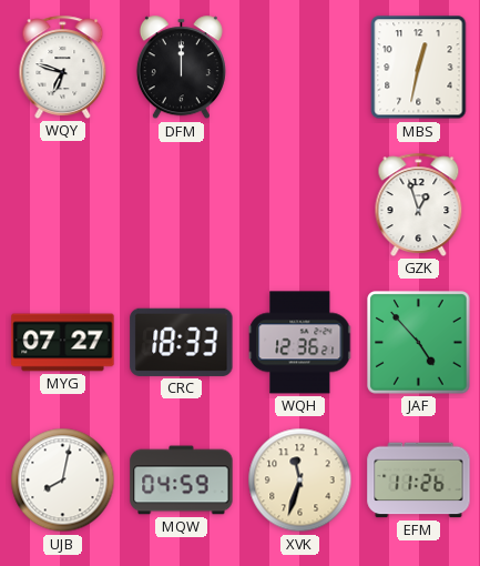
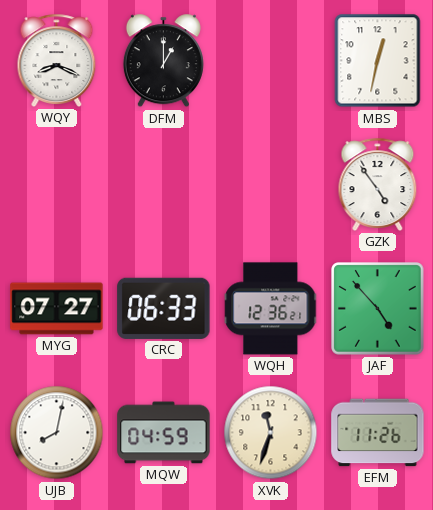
WQY: 6:48 -> 8:19 (57, 60)
DFM: 12:00 -> 1:00 (163, 61)
GZK: 12:57 -> 4:54 (378, 184)
CRC: 18:33 -> 06:33 (164, 308)
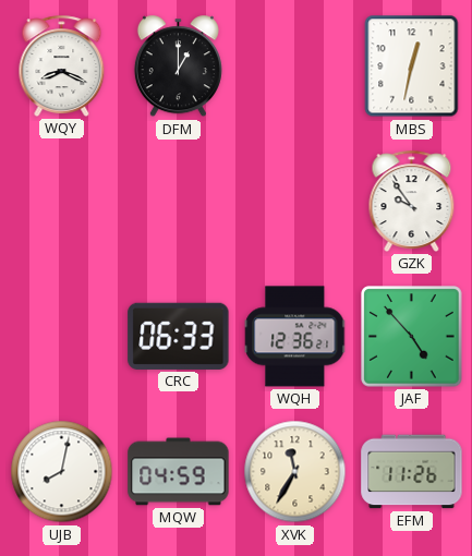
GZK: 4:54 -> 9:54 (412, 201)
MYG: 07:27 -> none (57, 309)
XVK: 11:33 -> 11:35 (295, 472)
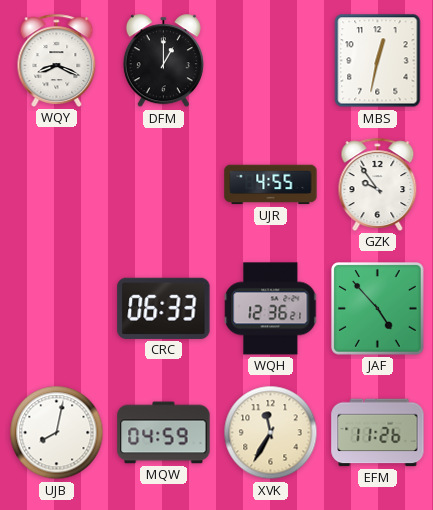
UJR: none -> 4:55 (271, 185)
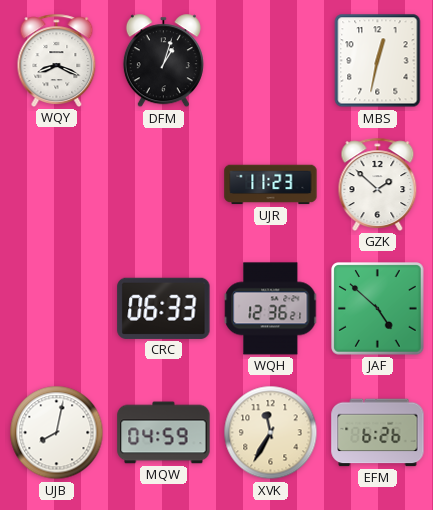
DFM: 1:00 -> 1:03 (163, 61)
UJR: 4:55 -> 11:23 (271, 185)
GZK: 9:54 -> 1:52 (378, 184)
JAF: 4:53 -> 4:52 (378, 309)
EFM: 11:26 -> 6:26 (378, 433)
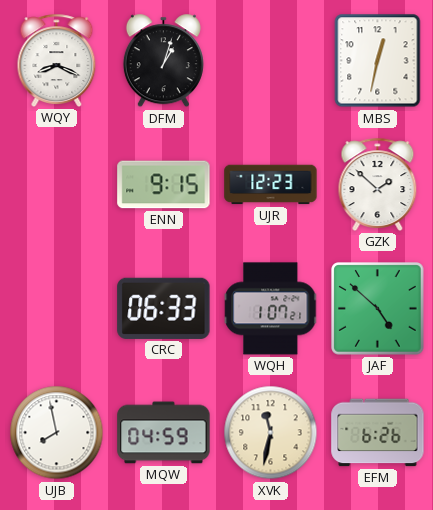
ENN: none -> 9:15 (164, 185)
UJR: 11:23 -> 12:23 (271, 185)
WQH: 12:36 -> 1:07 (271, 309)
UJB: 8:02 -> 7:58 (57, 433)
XVK: 11:35 -> 11:32 (271, 433)
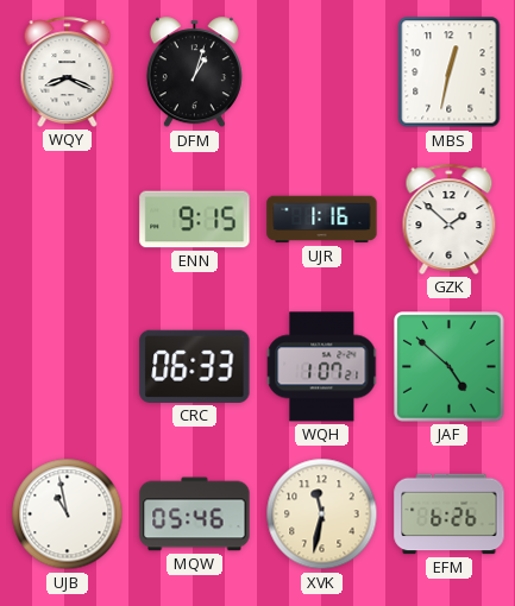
UJR: 12:23 -> 1:16 (322, 220)
UJB: 7:58 -> 10:58 (68, 515)
MQW: 04:59 -> 05:46 (195, 515)
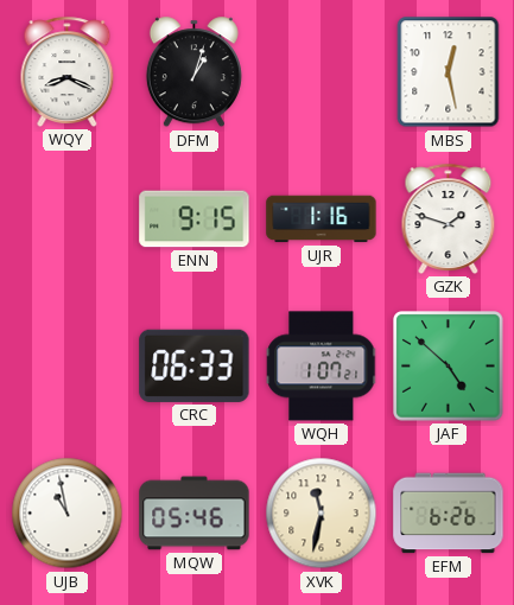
MBS: 12:32 -> 12:28 (449, 72)
GZK: 1:52 -> 1:48 (449, 218)
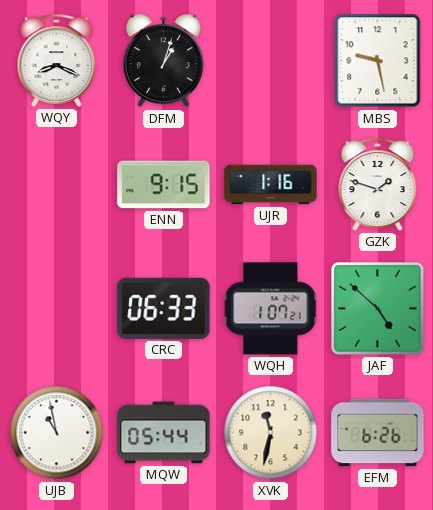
MBS: 12:28 -> 9:28 (378, 61)
MQW: 05:46 -> 05:44 (164, 433)
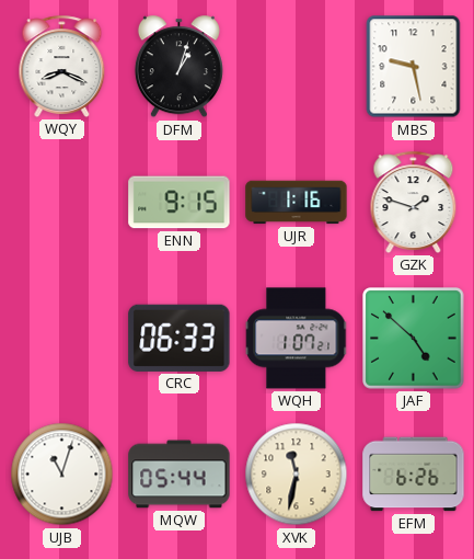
UJB: 10:58 -> 11:03 (62, 475)
